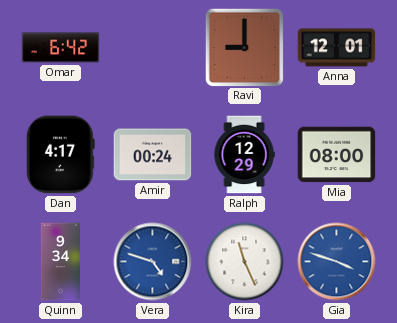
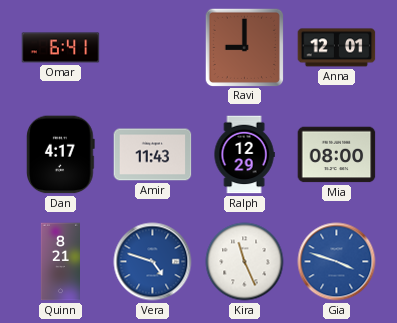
Omar: 6:42 -> 6:41 (61, 48)
Amir: 00:24 -> 11:43 (153, 155)
Quinn: 9:34 -> 8:21 (60, 262)
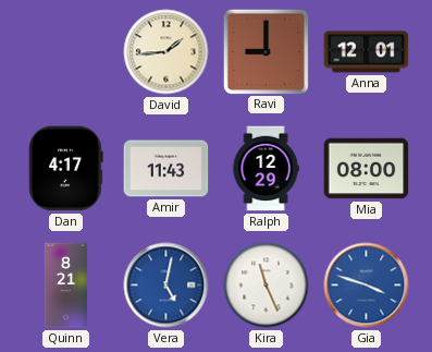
Omar: 6:41 -> none (61, 48)
David: none -> 1:44 (166, 52)
Vera: 4:48 -> 5:02 (166, 286)
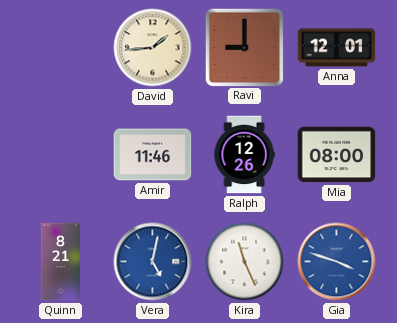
Dan: 4:17 -> none (66, 169)
Amir: 11:43 -> 11:46 (153, 155)
Ralph: 12:29 -> 12:26 (244, 155)
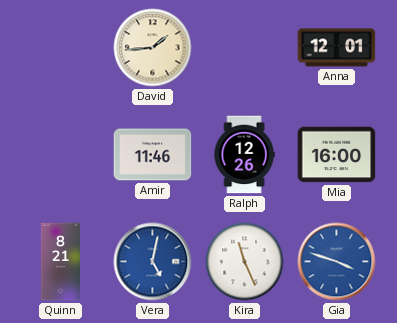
Ravi: 9:00 -> none (244, 47)
Mia: 08:00 -> 16:00 (337, 155)
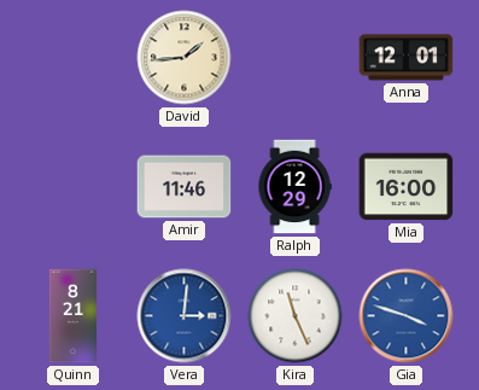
Ralph: 12:26 -> 12:29 (294, 187)
Vera: 5:02 -> 3:01 (185, 316)
